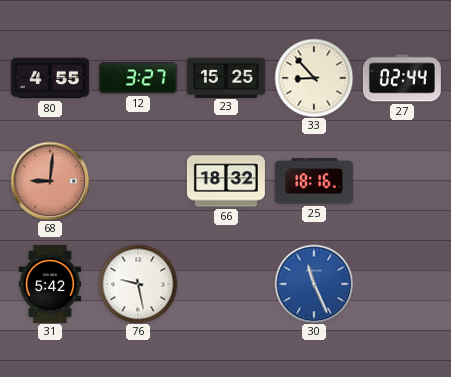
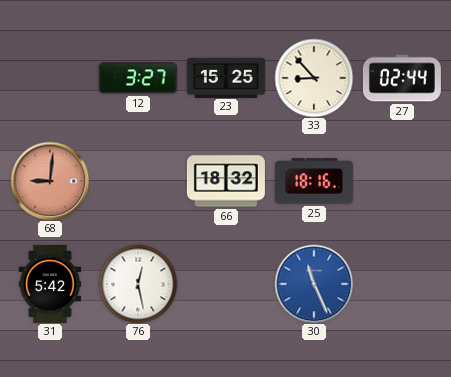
80: 4:55 -> none (50, 78)
76: 9:28 -> 12:28 (138, 284)
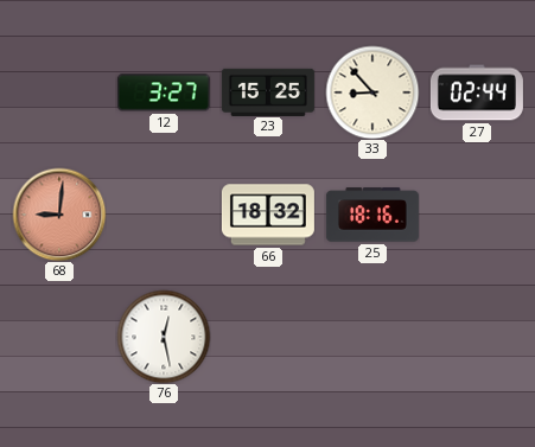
31: 5:42 -> none (50, 284)
30: 11:26 -> none (314, 284)
